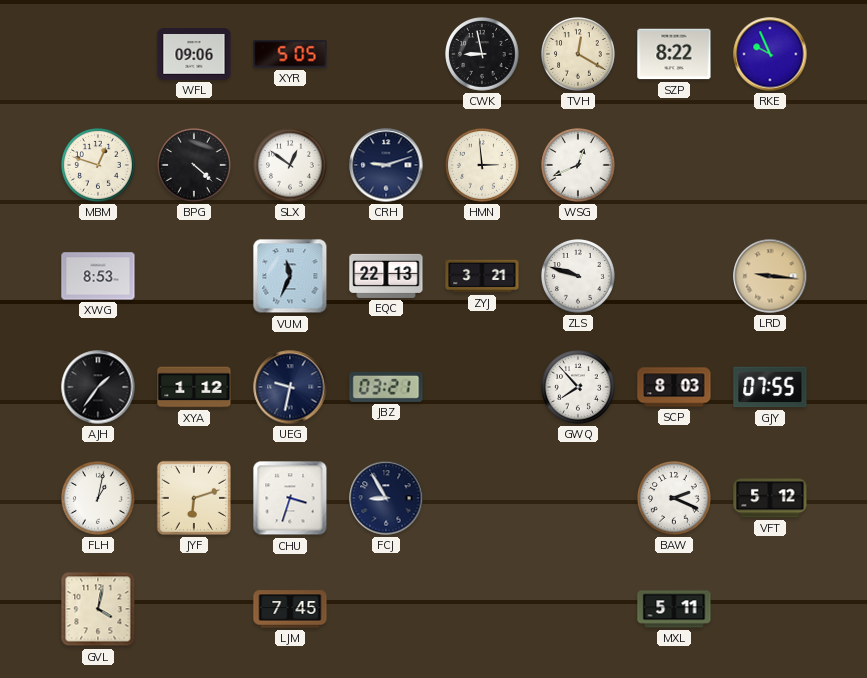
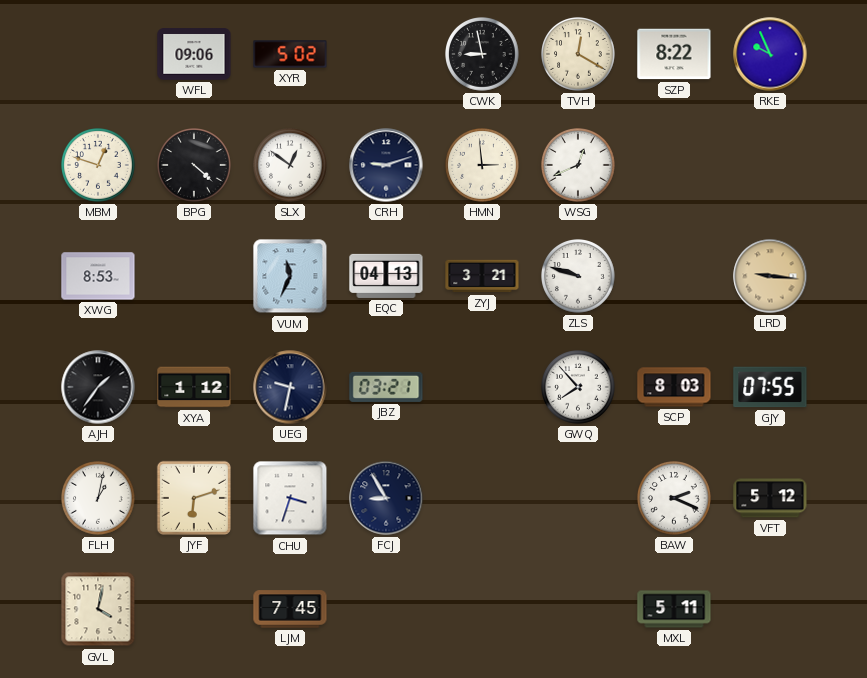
XYR: 5:05 -> 5:02 (290, 54)
EQC: 22:13 -> 04:13 (386, 276)
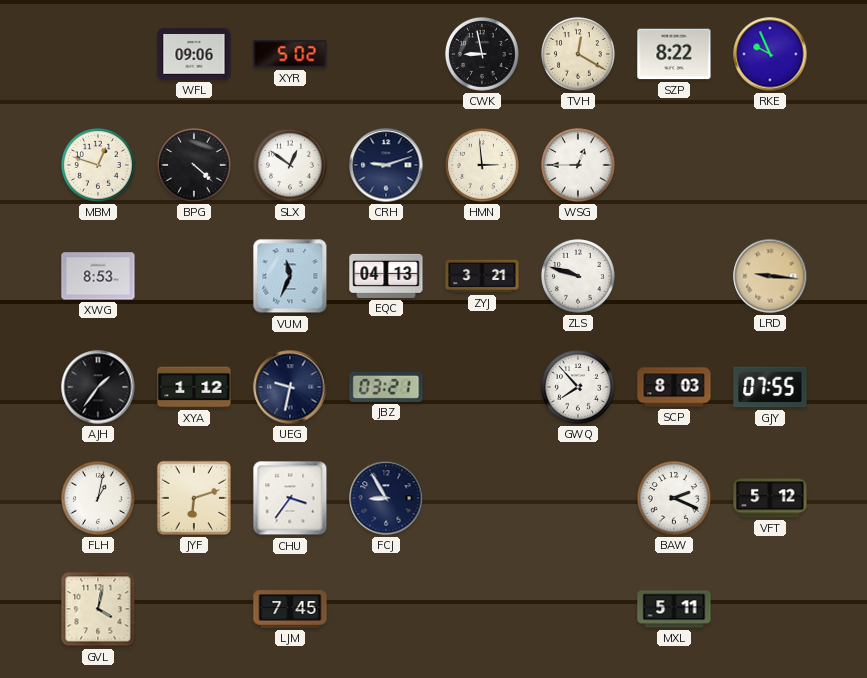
WSG: 12:41 -> 12:45 (579, 166)
CHU: 3:33 -> 3:36 (290, 498)
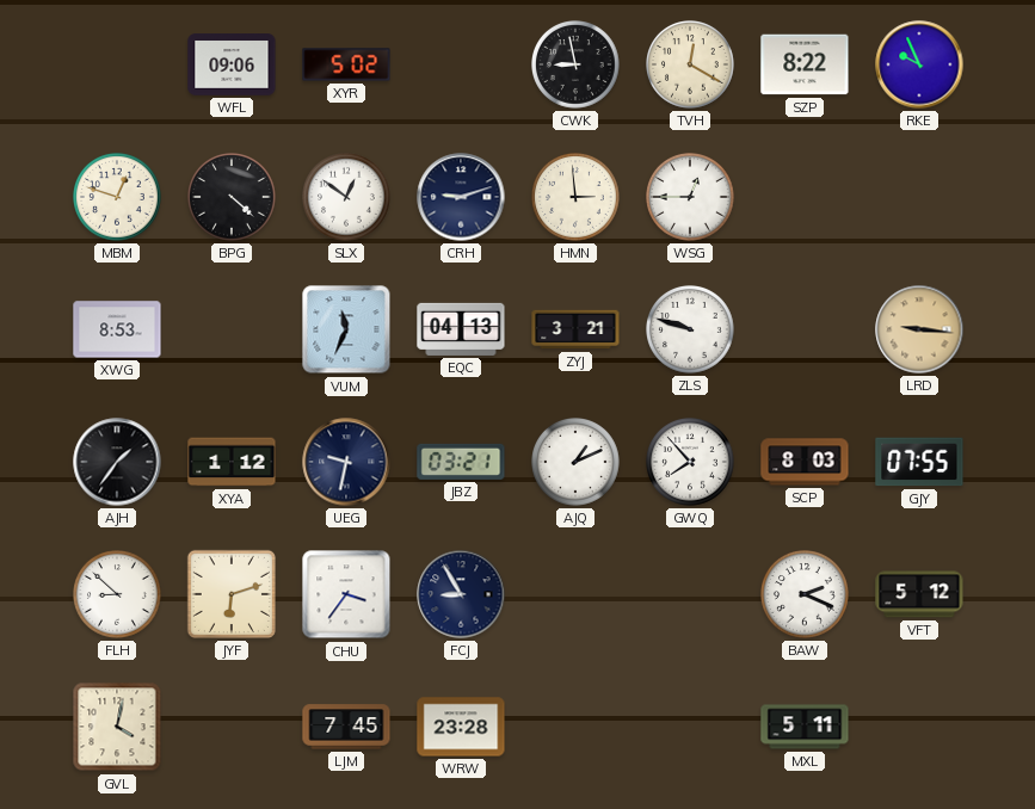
AJQ: none -> 1:11 (577, 463)
FLH: 1:02 -> 8:52 (118, 595)
WRW: none -> 23:28 (461, 727)
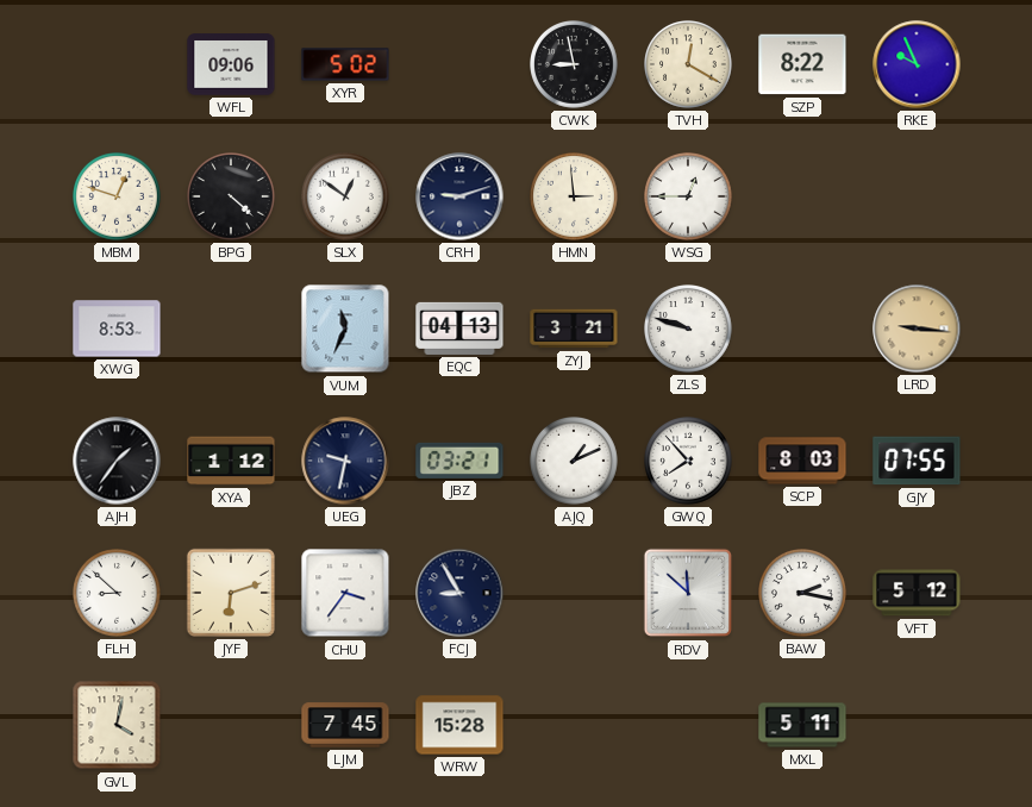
RDV: none -> 11:52 (688, 593)
BAW: 2:19 -> 2:17 (803, 594)
WRW: 23:28 -> 15:28 (459, 725)
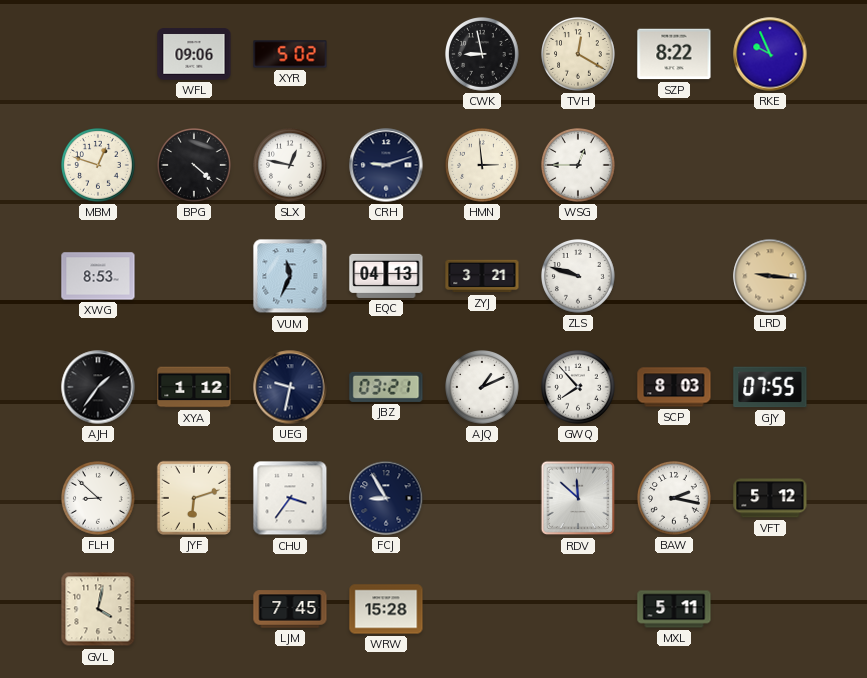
SLX: 12:51 -> 12:47 (291, 166)
